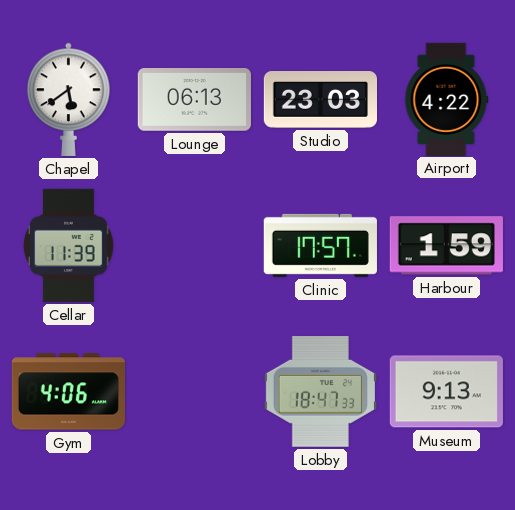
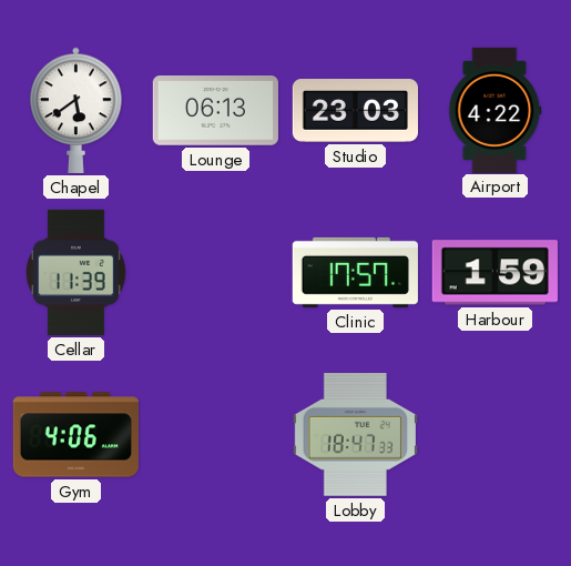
Museum: 9:13 -> none (446, 392)
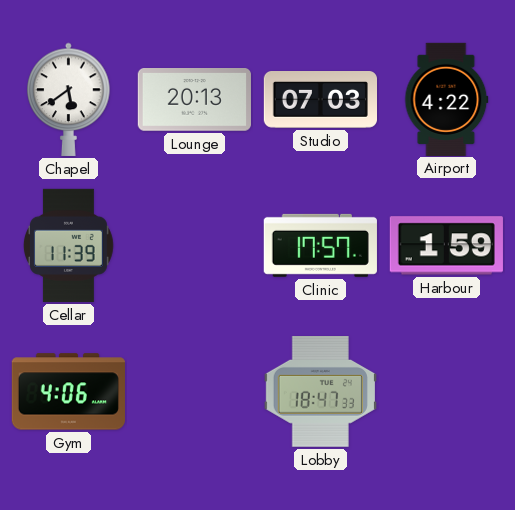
Lounge: 06:13 -> 20:13 (194, 100)
Studio: 23:03 -> 07:03 (320, 100)
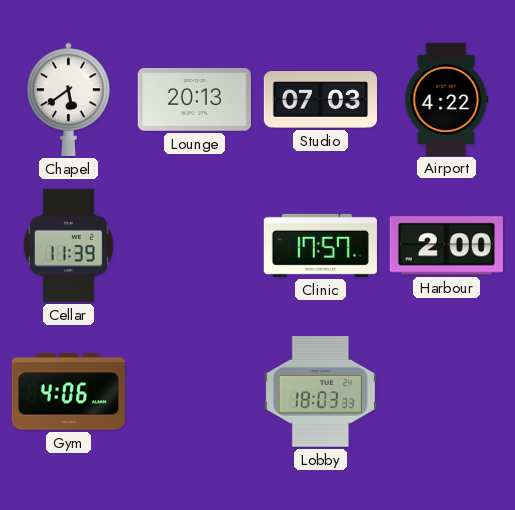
Harbour: 1:59 -> 2:00 (446, 246)
Lobby: 18:47 -> 18:03 (320, 392)
